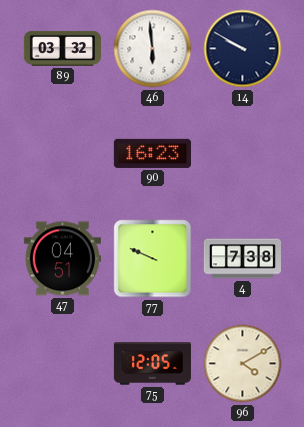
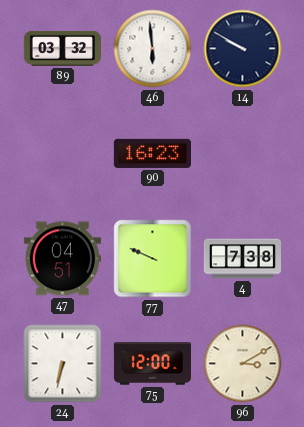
24: none -> 6:32 (63, 364)
75: 12:05 -> 12:00 (152, 364)
96: 4:10 -> 3:10 (243, 364)
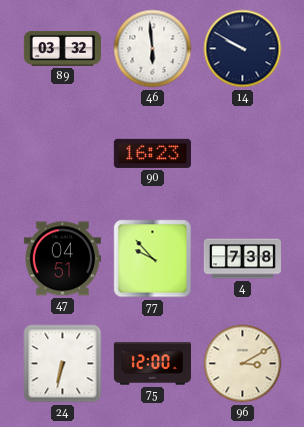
77: 9:49 -> 9:53 (153, 259)
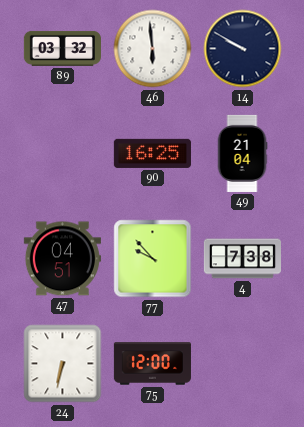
90: 16:23 -> 16:25 (152, 153)
49: none -> 21:04 (242, 153)
96: 3:10 -> none (243, 364)
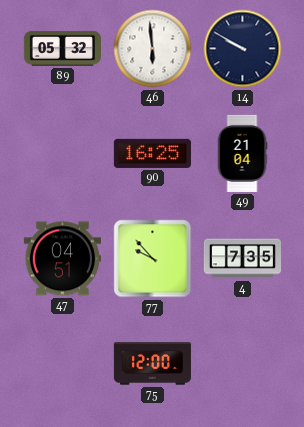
89: 03:32 -> 05:32 (62, 48)
4: 7:38 -> 7:35 (242, 259)
24: 6:32 -> none (63, 364)
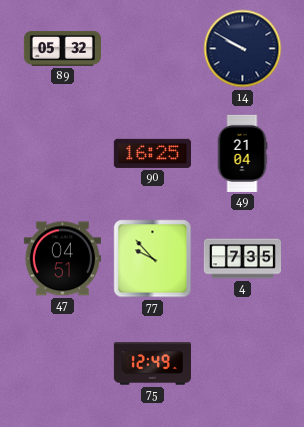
46: 5:59 -> none (153, 49)
75: 12:00 -> 12:49 (152, 364)
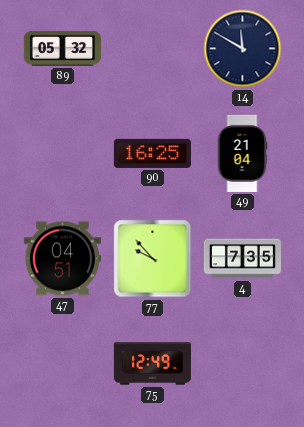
14: 9:50 -> 11:50 (243, 49)
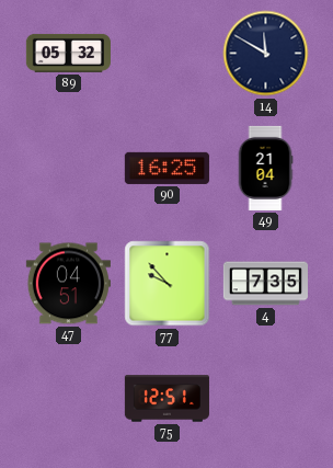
75: 12:49 -> 12:51 (166, 399)
